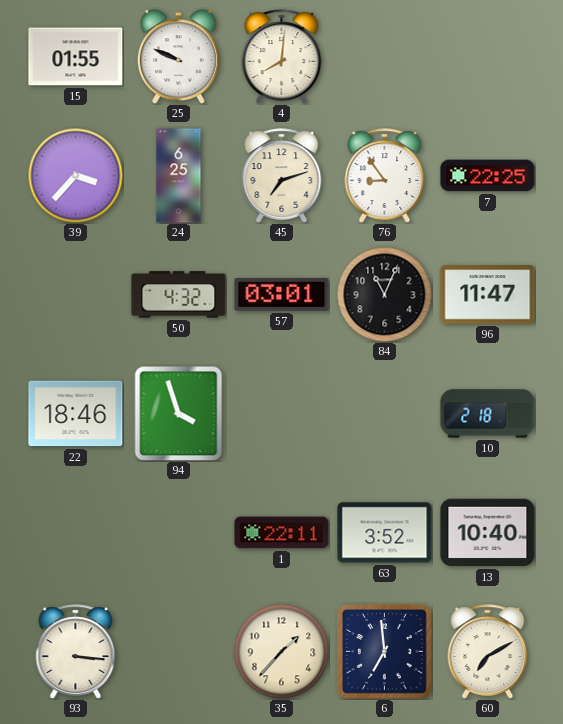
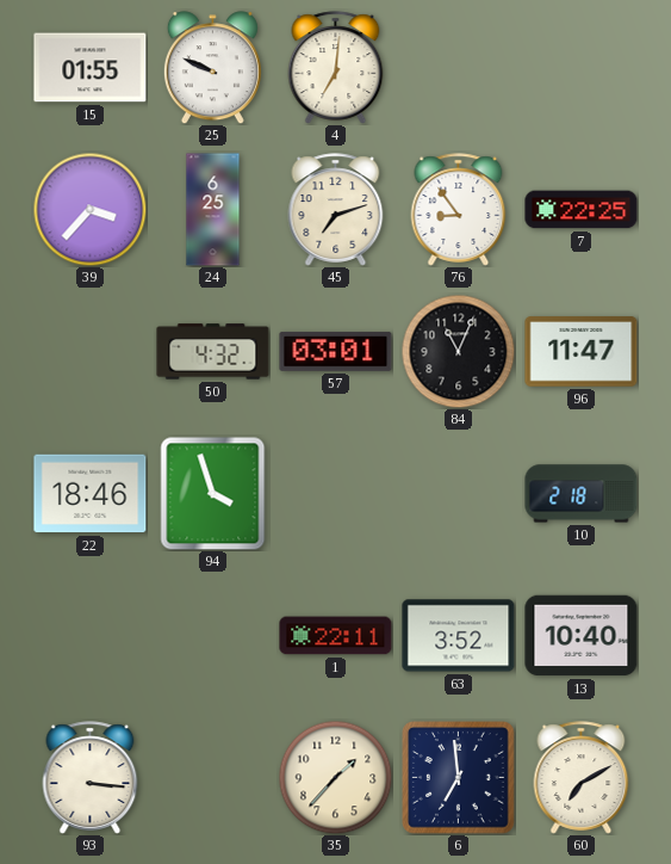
4: 8:01 -> 7:01 (336, 68)
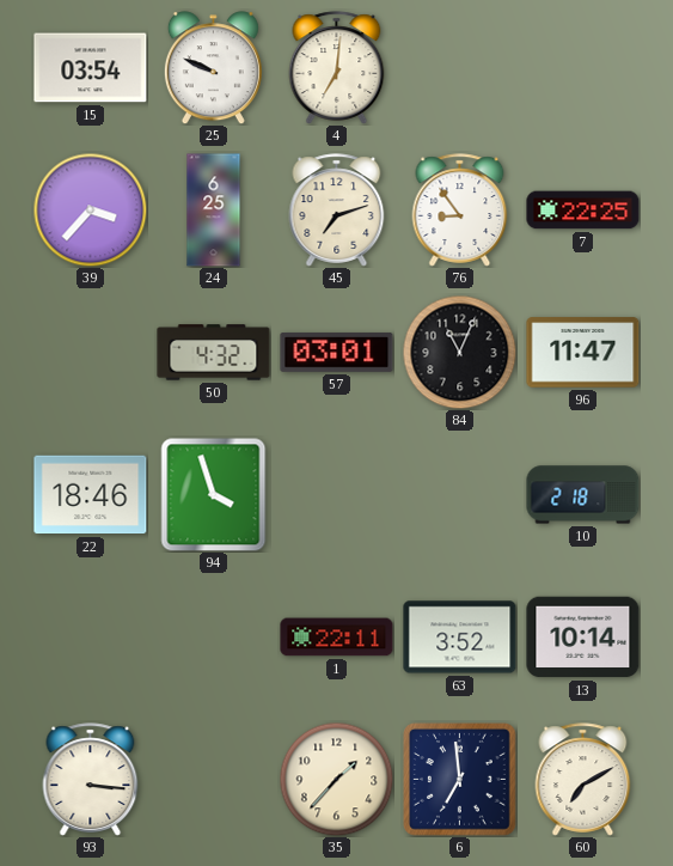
15: 01:55 -> 03:54 (91, 68)
13: 10:40 -> 10:14 (583, 638)
